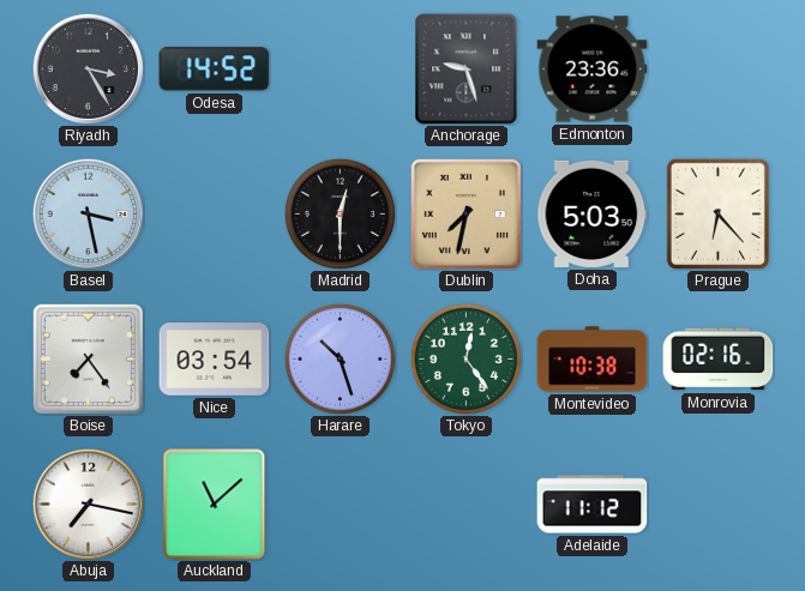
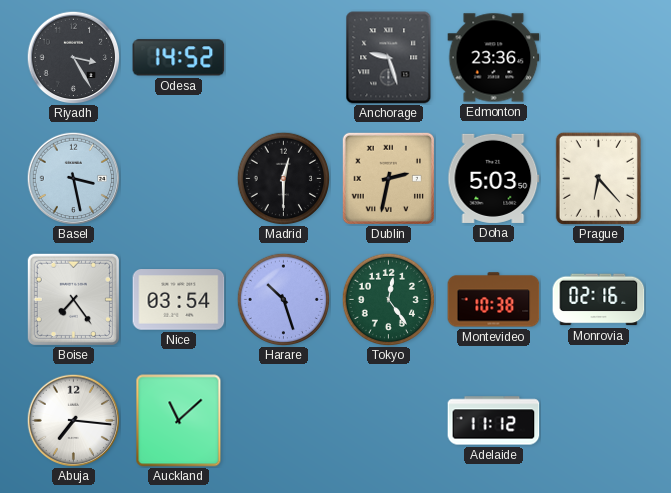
Dublin: 7:32 -> 2:32 (388, 178)
Abuja: 7:17 -> 7:16 (73, 420)
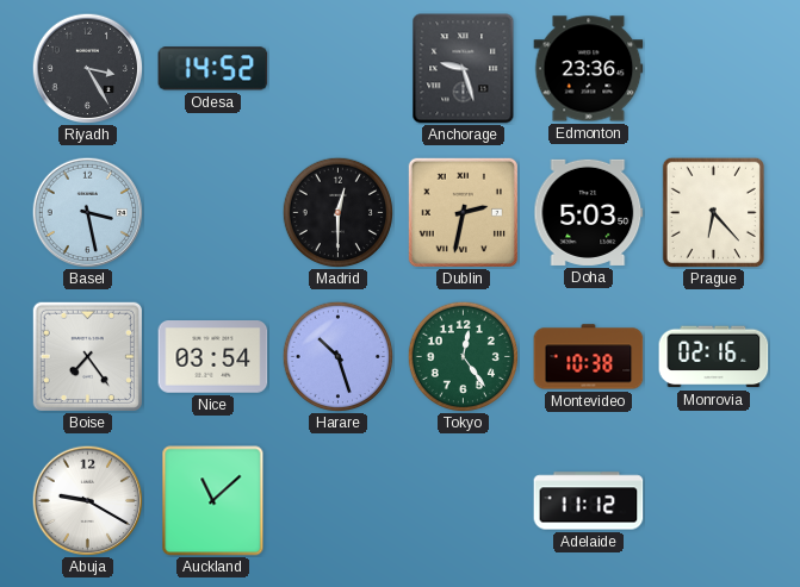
Abuja: 7:16 -> 9:20 (87, 500)
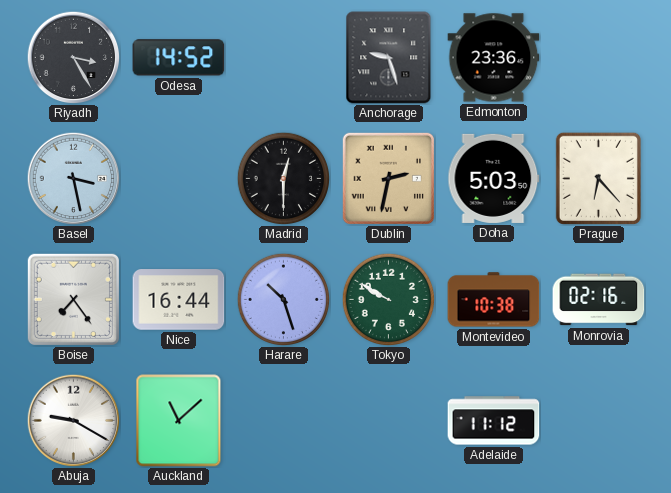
Nice: 03:54 -> 16:44 (179, 300)
Tokyo: 12:24 -> 9:50 (388, 299)
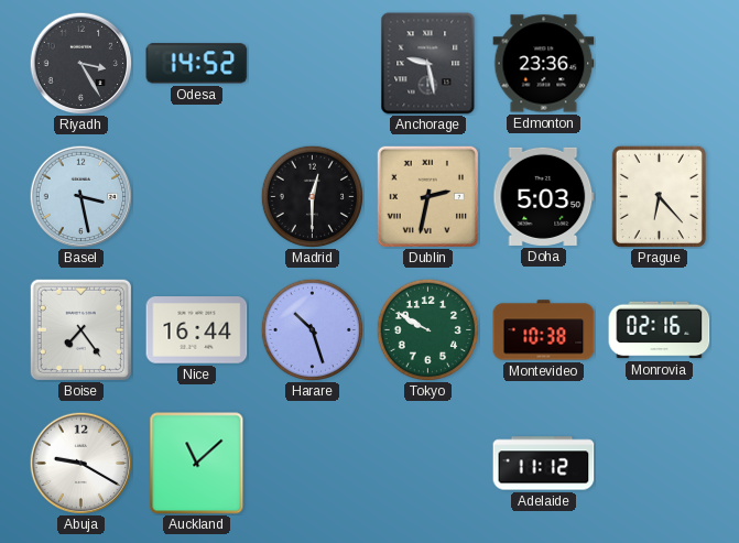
Anchorage: 9:27 -> 9:28 (428, 64)
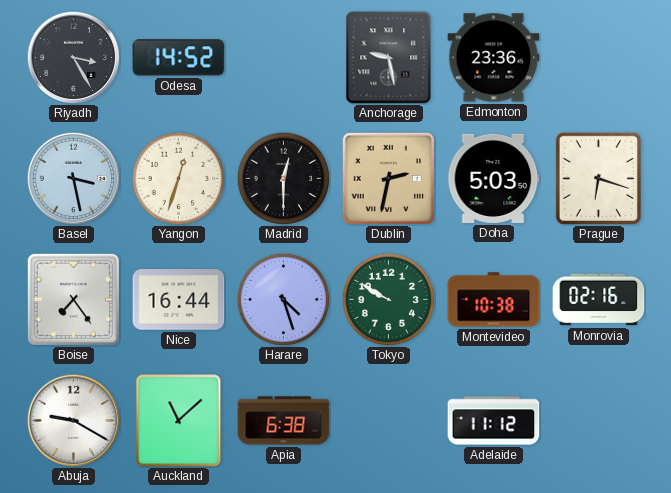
Yangon: none -> 12:33 (178, 178)
Prague: 6:23 -> 6:18 (598, 178)
Harare: 10:27 -> 4:27 (283, 299)
Apia: none -> 6:38 (284, 421)
